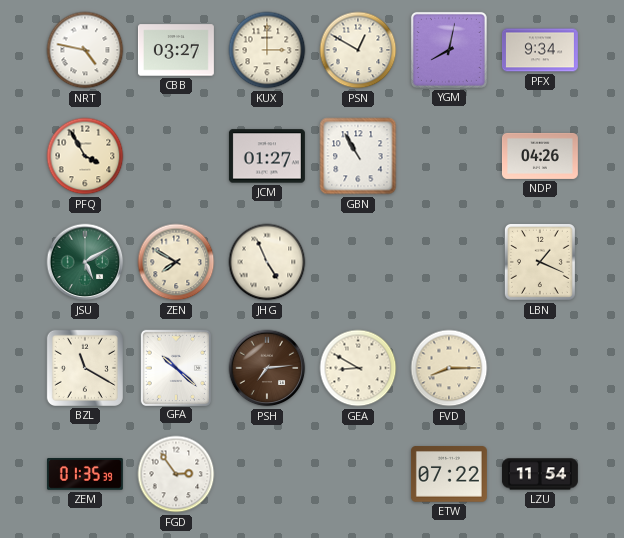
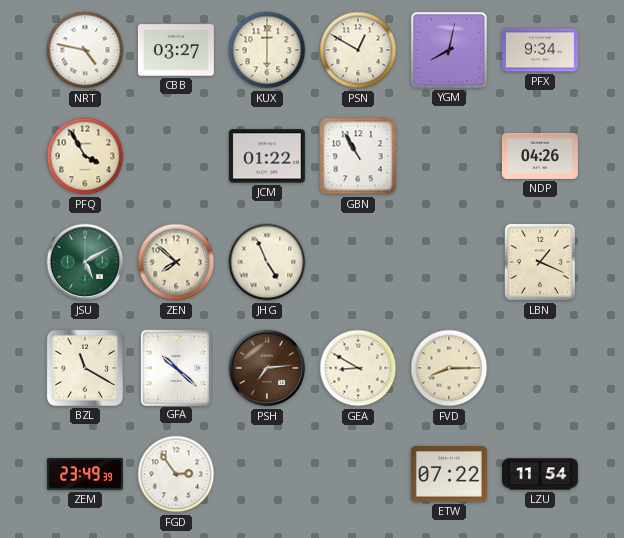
KUX: 3:00 -> 6:00 (267, 50)
JCM: 01:27 -> 01:22 (267, 156)
ZEN: 7:50 -> 7:52 (176, 262)
ZEM: 01:35 -> 23:49 (85, 474)
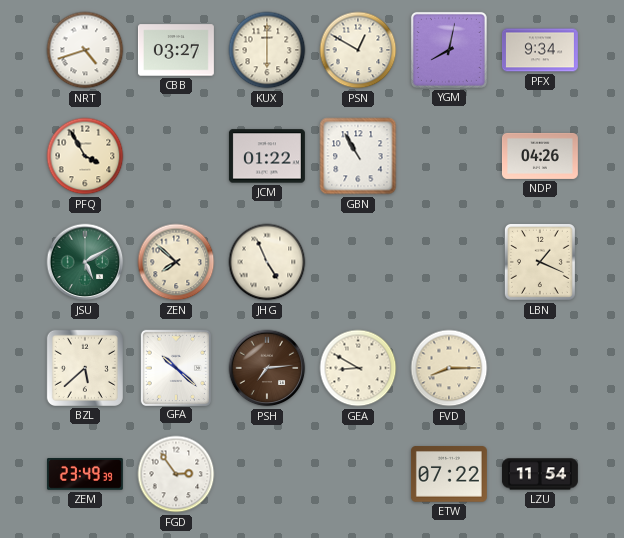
NRT: 4:47 -> 4:42 (85, 50)
BZL: 11:20 -> 5:38 (85, 368)
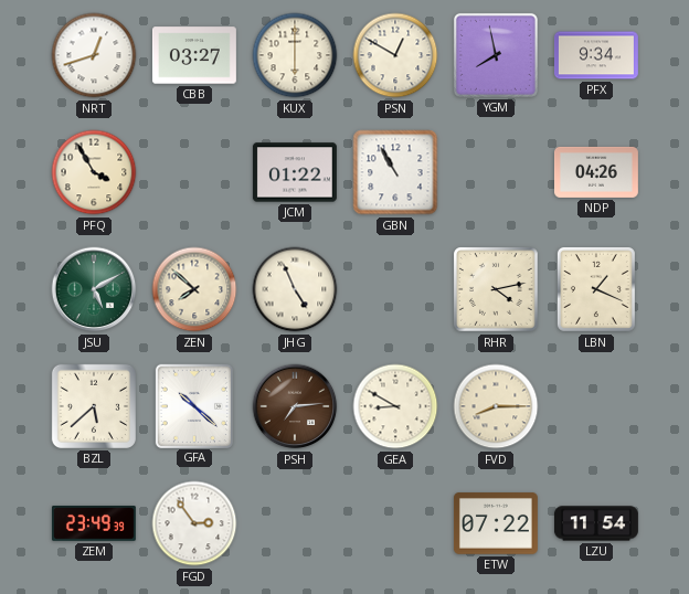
NRT: 4:42 -> 12:42 (94, 55)
YGM: 8:02 -> 7:58 (496, 55)
RHR: none -> 4:13 (497, 290)
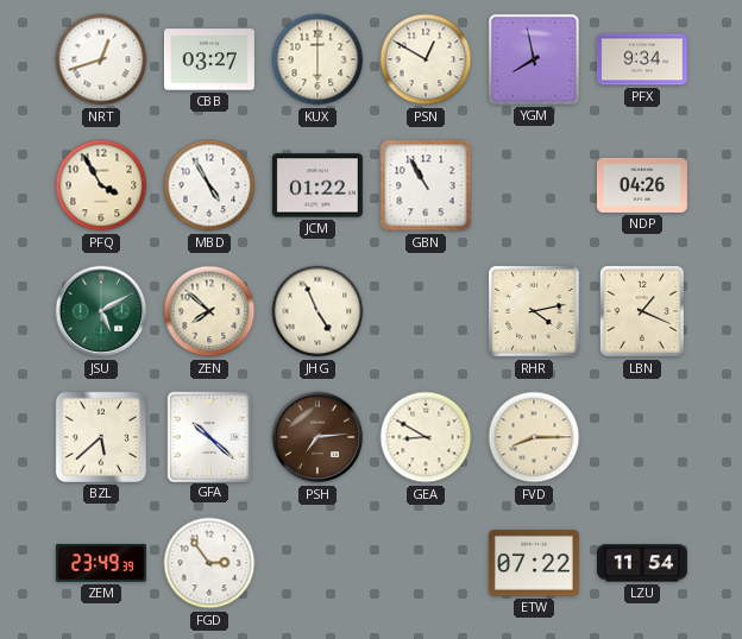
MBD: none -> 4:55 (209, 185)
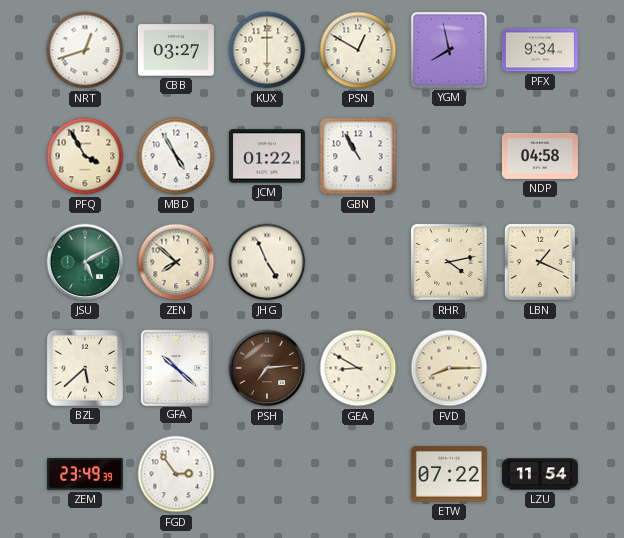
NDP: 04:26 -> 04:58 (540, 156)
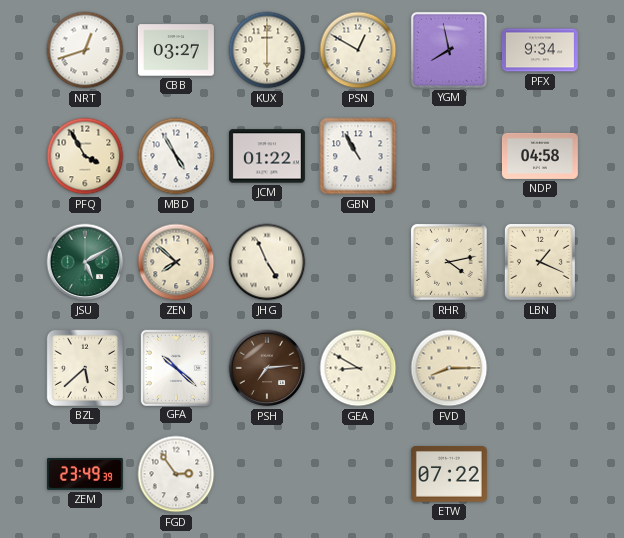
LZU: 11:54 -> none (540, 474)
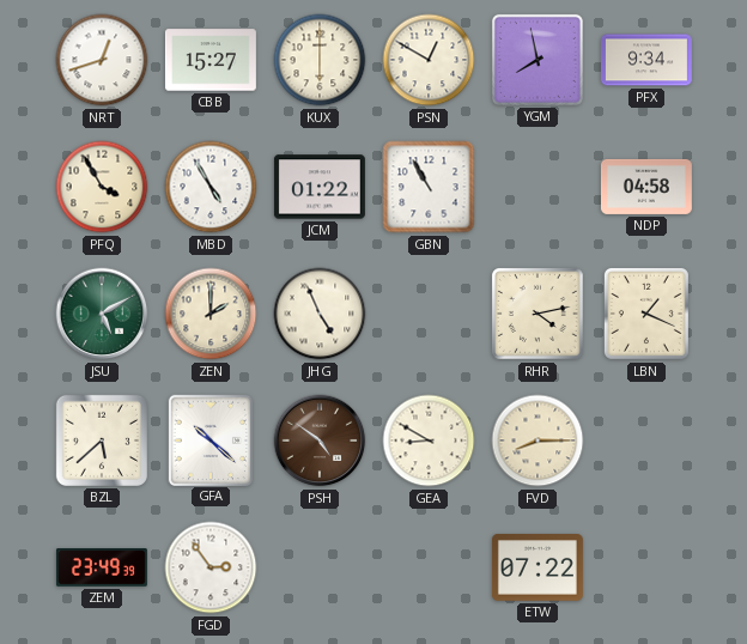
CBB: 03:27 -> 15:27 (211, 60)
ZEN: 7:52 -> 2:00 (211, 314)
PSH: 7:14 -> 4:51 (320, 441)
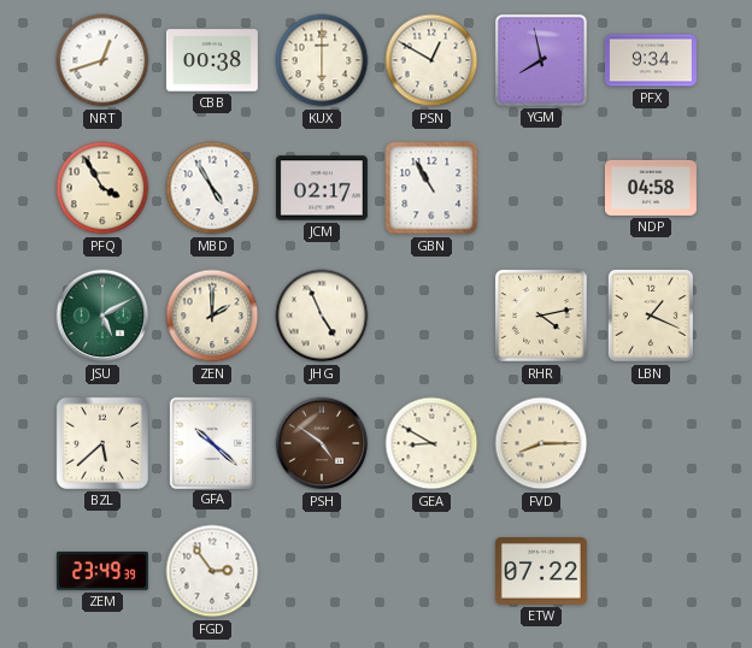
CBB: 15:27 -> 00:38 (212, 60)
JCM: 01:22 -> 02:17 (322, 188)
